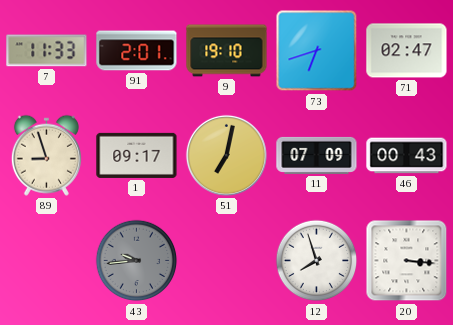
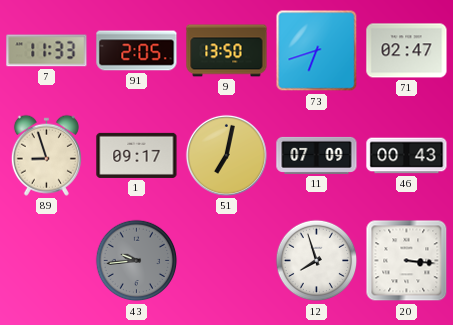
91: 2:01 -> 2:05 (137, 51)
9: 19:10 -> 13:50 (227, 51)
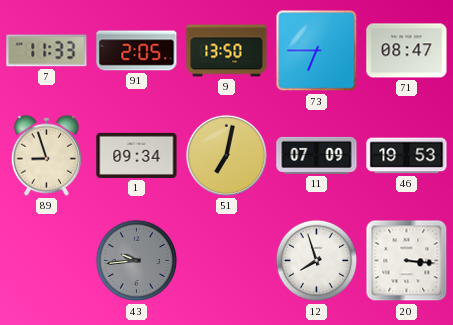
73: 6:42 -> 6:45 (317, 51)
71: 02:47 -> 08:47 (407, 51)
1: 09:17 -> 09:34 (137, 155)
46: 00:43 -> 19:53 (407, 156)
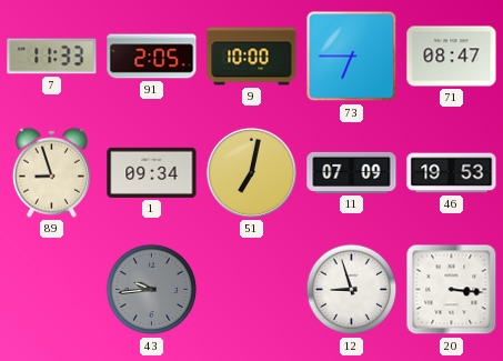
9: 13:50 -> 10:00 (252, 57)
12: 7:57 -> 8:57 (352, 290)
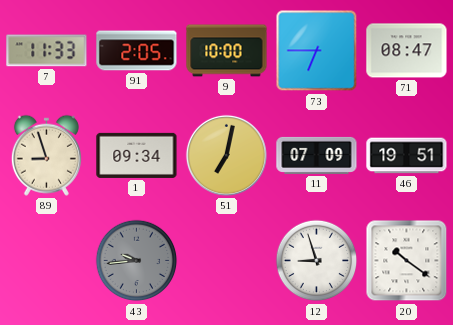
46: 19:53 -> 19:51 (407, 156)
20: 3:16 -> 10:21 (407, 261)
